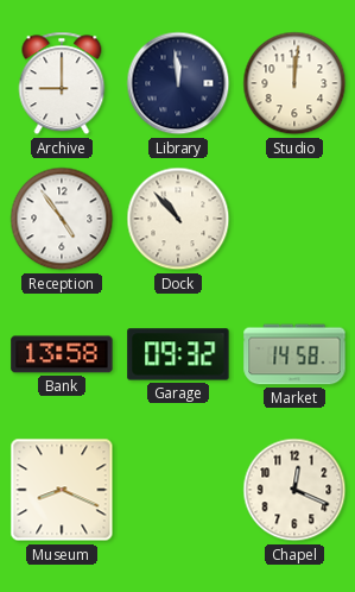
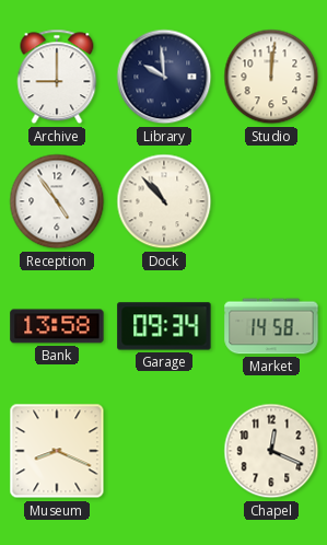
Library: 11:59 -> 9:59 (164, 77)
Garage: 09:32 -> 09:34 (164, 326)
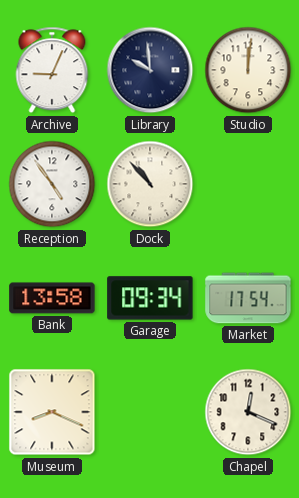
Archive: 9:00 -> 9:04 (52, 70)
Market: 14:58 -> 17:54 (248, 298)
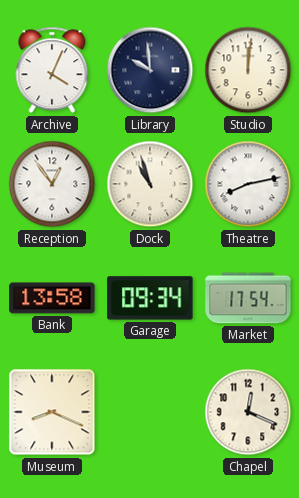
Archive: 9:04 -> 4:04 (52, 70)
Reception: 4:54 -> 12:54 (52, 184)
Dock: 10:53 -> 10:57 (150, 184)
Theatre: none -> 8:13 (248, 184)
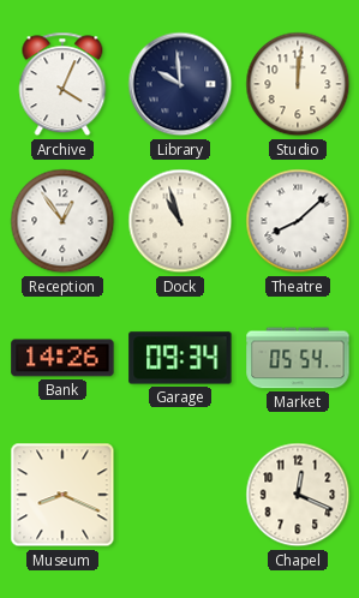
Theatre: 8:13 -> 8:08 (298, 221)
Bank: 13:58 -> 14:26 (62, 358)
Market: 17:54 -> 05:54 (298, 358)
